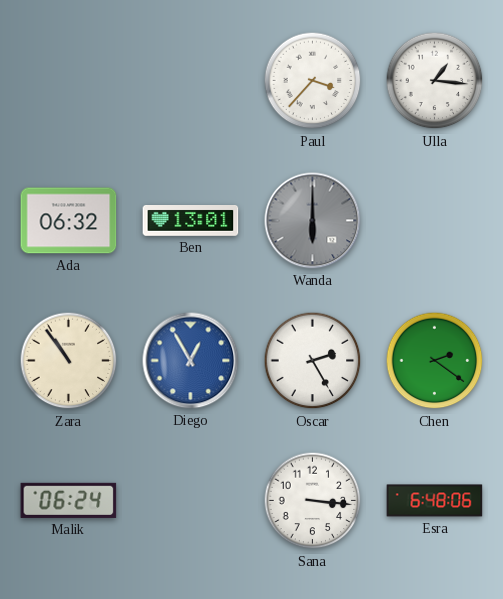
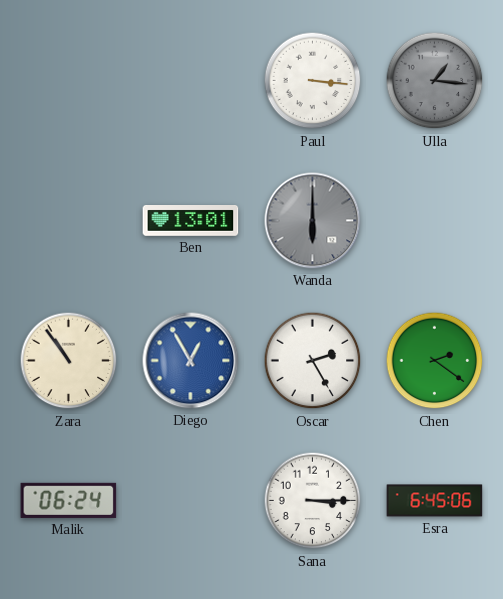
Paul: 3:37 -> 3:16 (313, 81)
Ulla dial: white -> grey (435, 81)
Ada: 06:32 -> none (69, 221)
Sana: 3:16 -> 3:15 (313, 501)
Esra: 6:48 -> 6:45 (435, 501)
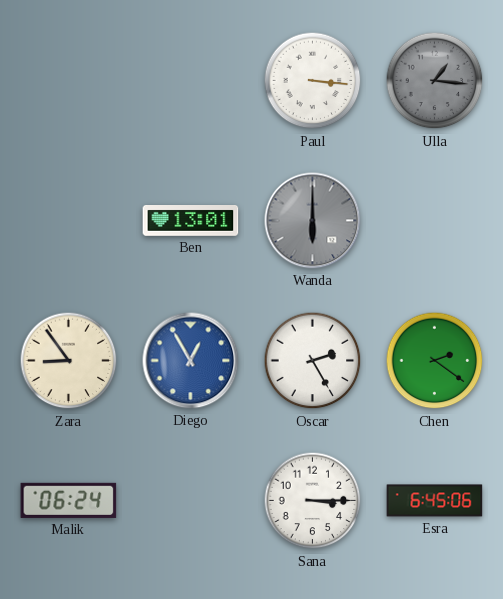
Zara: 10:54 -> 8:54 (69, 361)
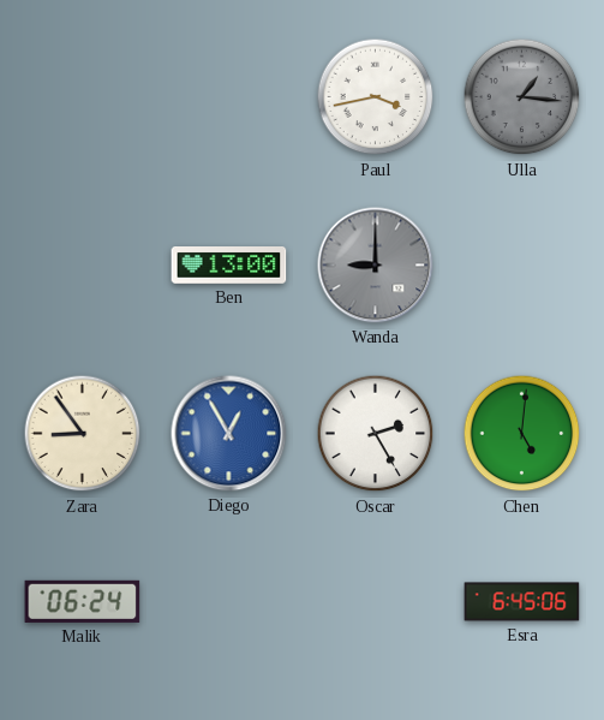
Paul: 3:16 -> 3:43 (376, 97)
Ben: 13:01 -> 13:00 (229, 266)
Wanda: 6:00 -> 9:00 (376, 266)
Chen: 2:21 -> 5:01 (522, 434)
Sana: 3:15 -> none (313, 501)
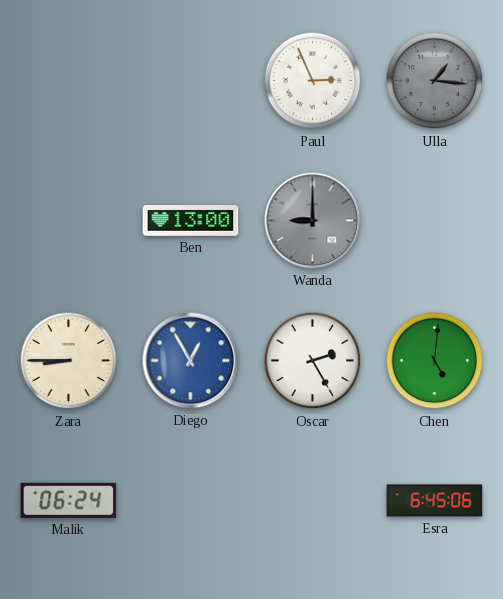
Paul: 3:43 -> 2:56 (313, 81)
Zara: 8:54 -> 8:45 (69, 361)
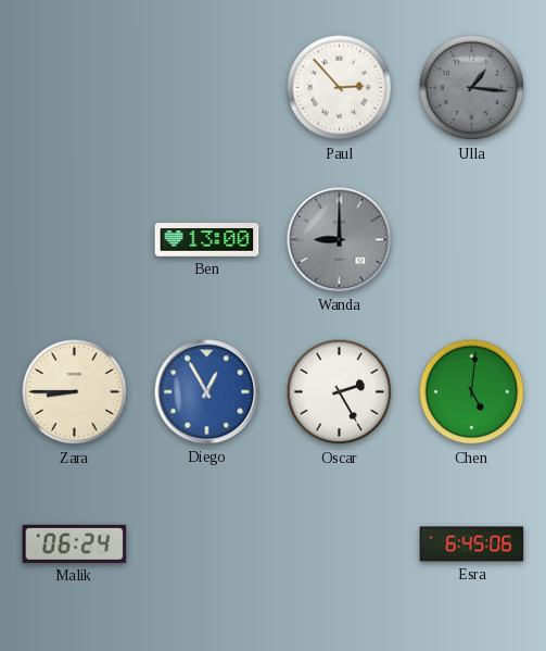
Paul: 2:56 -> 2:53 (340, 88)
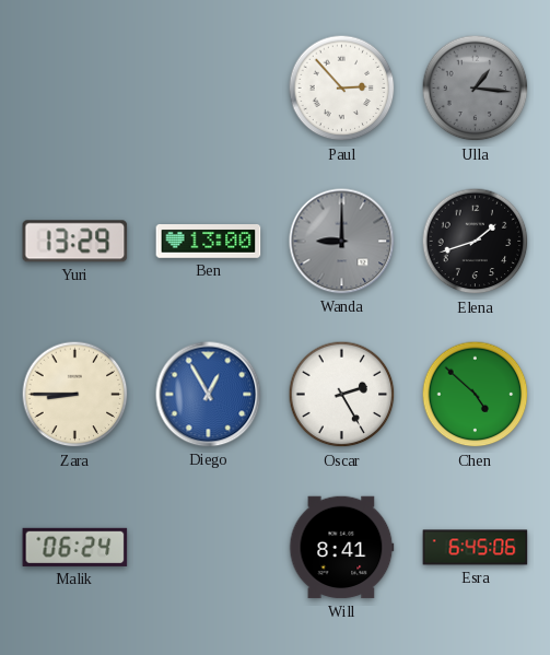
Yuri: none -> 13:29 (75, 242)
Elena: none -> 1:42 (476, 242)
Chen: 5:01 -> 4:52 (476, 395)
Will: none -> 8:41 (342, 548)
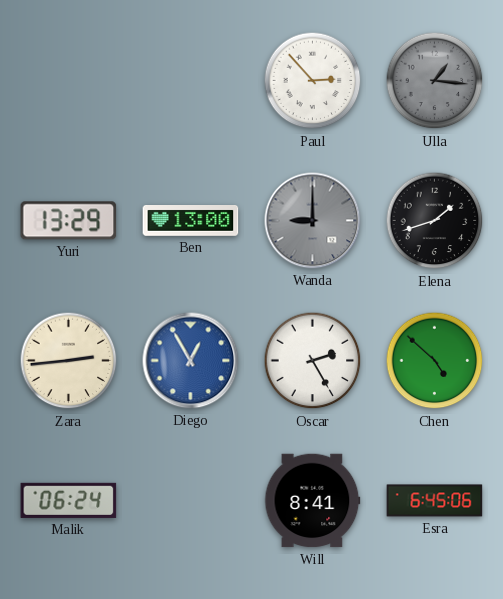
Zara: 8:45 -> 2:44 (69, 361)
